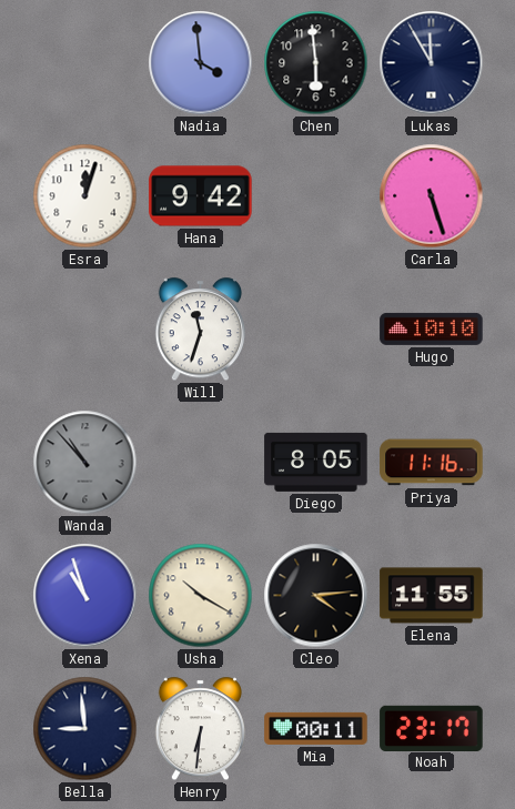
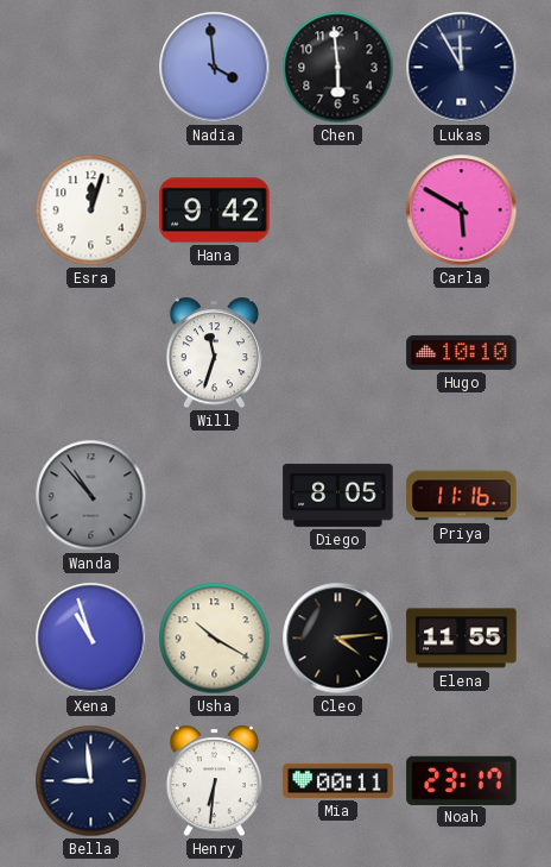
Carla: 5:27 -> 5:50 (462, 211)
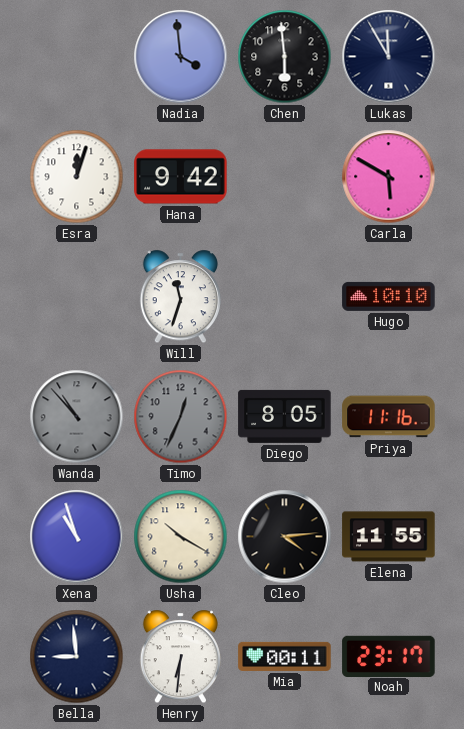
Timo: none -> 12:34 (181, 417)
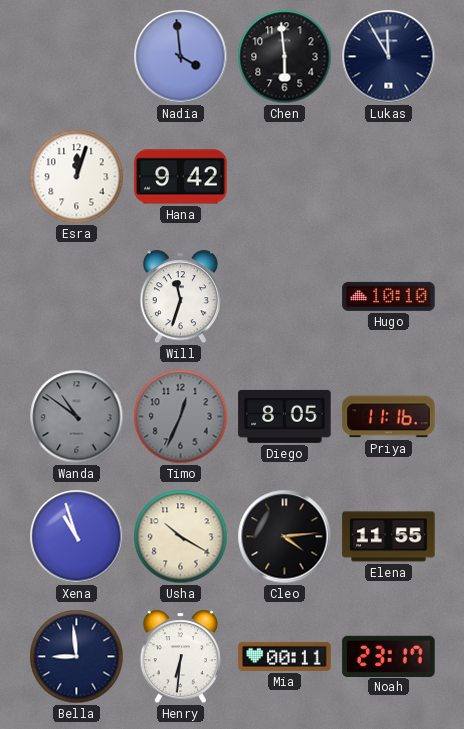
Carla: 5:50 -> none (389, 177)
Wanda: 10:53 -> 10:51 (77, 417)
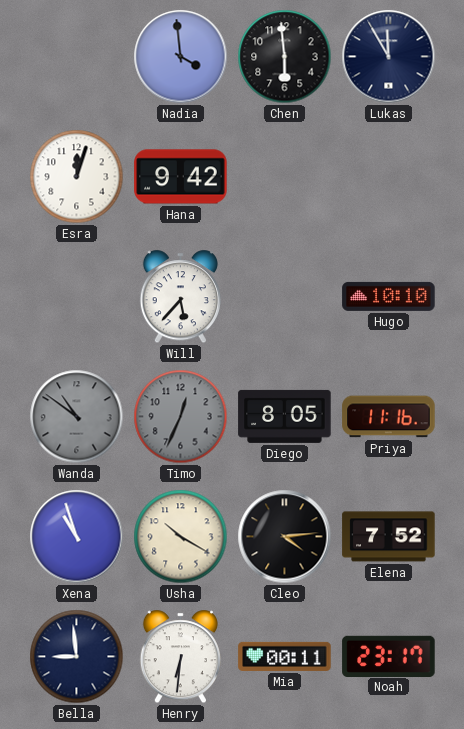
Will: 11:33 -> 5:37 (180, 297)
Elena: 11:55 -> 7:52 (389, 537)
